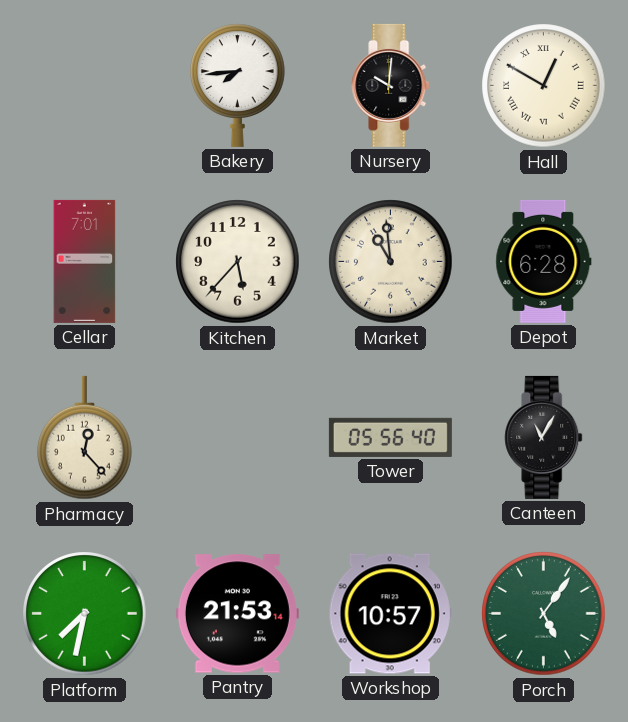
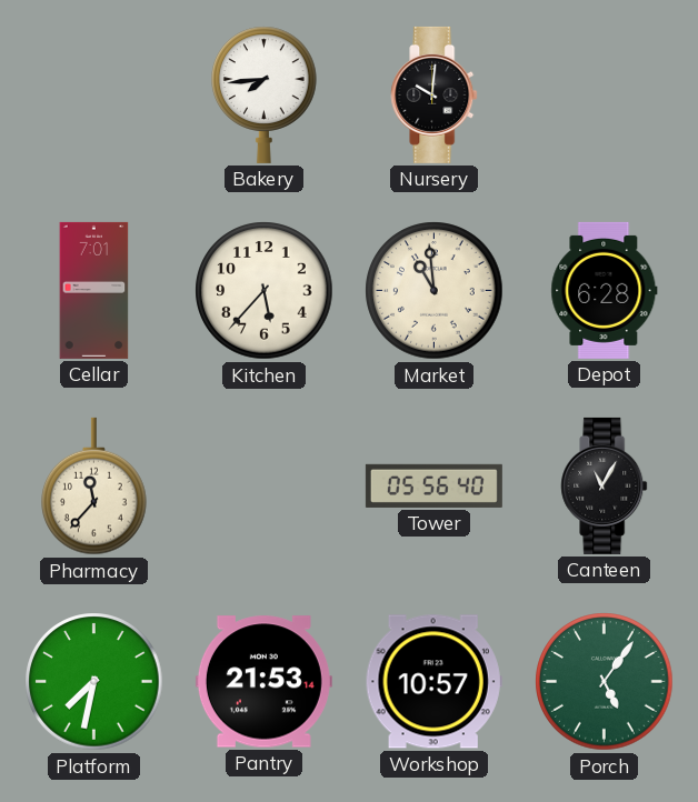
Hall: 12:50 -> none (544, 86)
Pharmacy: 12:23 -> 11:37 (94, 487)
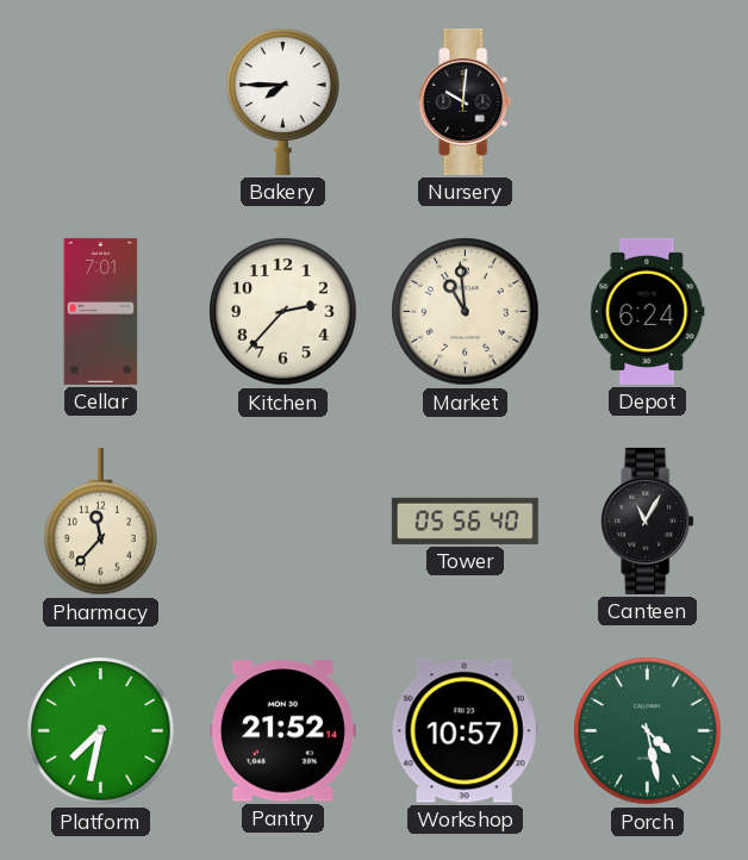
Bakery: 7:44 -> 7:45 (283, 101)
Kitchen: 5:37 -> 2:37 (283, 312)
Depot: 6:28 -> 6:24 (648, 311)
Pantry: 21:53 -> 21:52 (282, 731)
Porch: 5:06 -> 4:28 (648, 731)
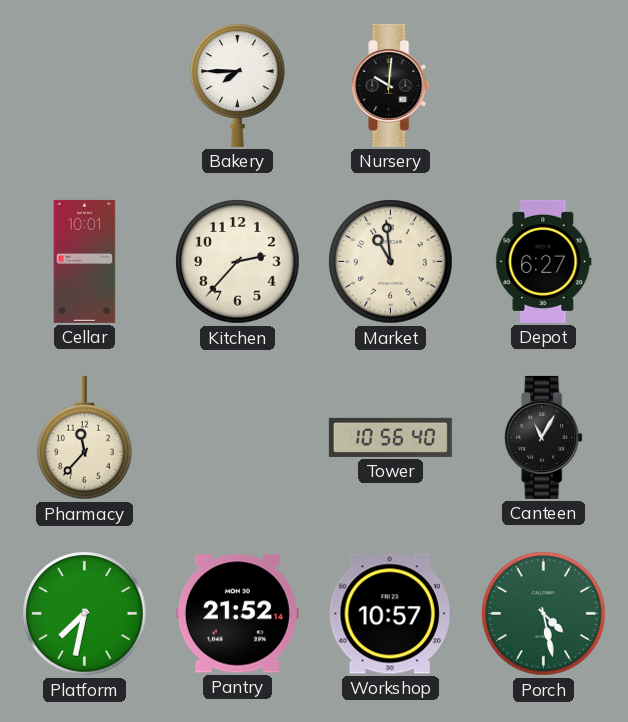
Cellar: 7:01 -> 10:01 (85, 261)
Depot: 6:24 -> 6:27 (544, 261)
Tower: 05:56 -> 10:56 (390, 437)
